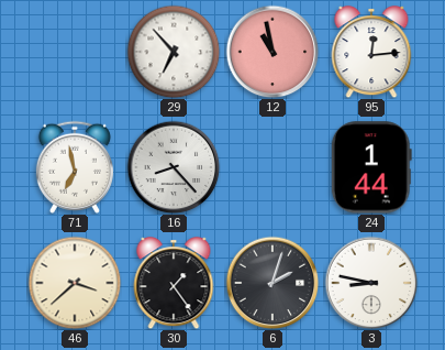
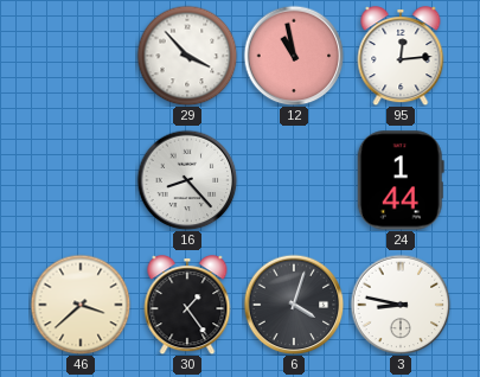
29: 6:53 -> 3:53 (187, 56)
71: 6:58 -> none (75, 167)
6: 2:03 -> 4:03 (294, 305)
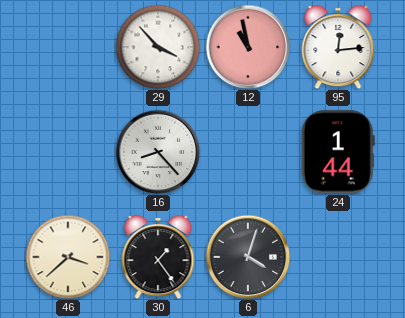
3: 8:47 -> none (401, 305)
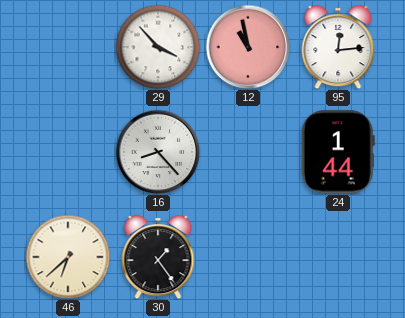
46: 3:38 -> 6:38 (68, 257)
6: 4:03 -> none (248, 257)
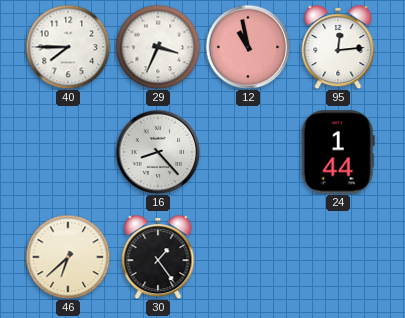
40: none -> 7:45 (68, 47)
29: 3:53 -> 3:34 (158, 47)
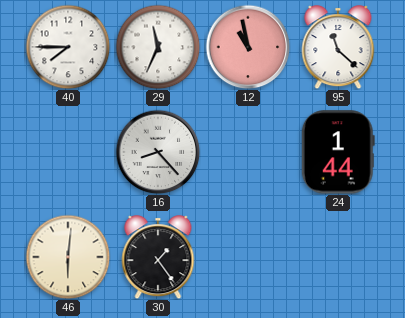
29: 3:34 -> 11:34 (158, 47)
95: 12:14 -> 11:22 (338, 47)
46: 6:38 -> 6:01 (68, 257)
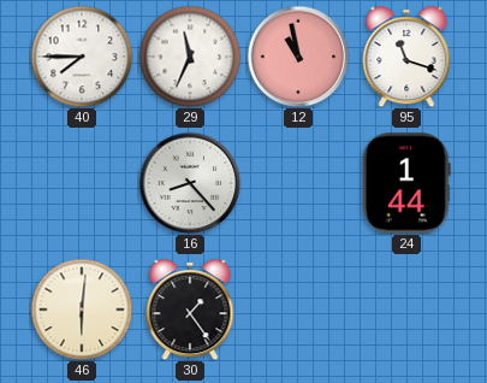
95: 11:22 -> 11:18 (406, 57)
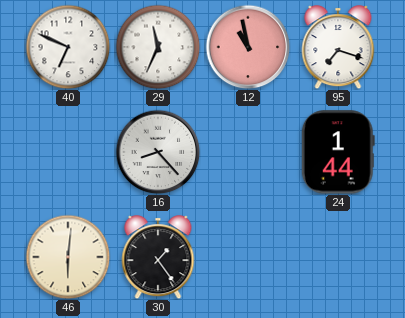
40: 7:45 -> 6:49 (68, 47)
95: 11:18 -> 7:18 (338, 47)
